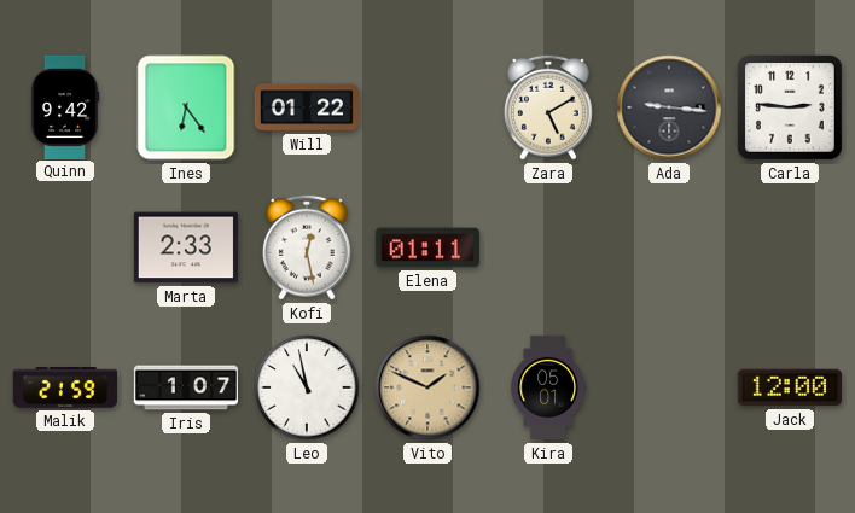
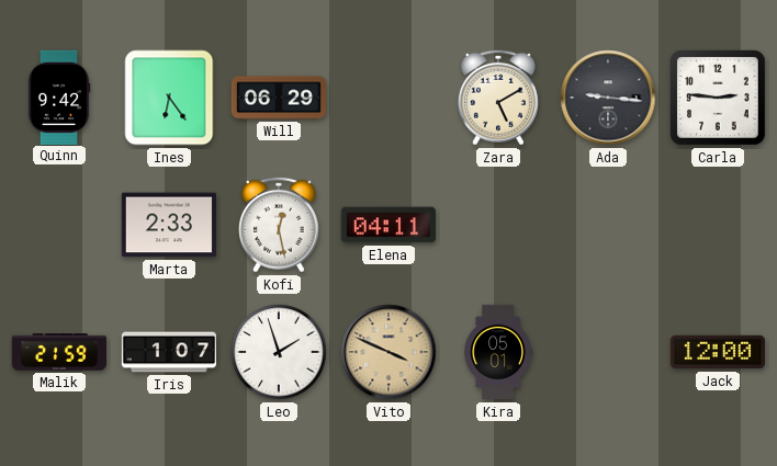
Will: 01:22 -> 06:29 (278, 98)
Elena: 01:11 -> 04:11 (388, 225)
Leo: 10:58 -> 1:57 (279, 352)
Vito: 1:49 -> 3:49 (388, 352)
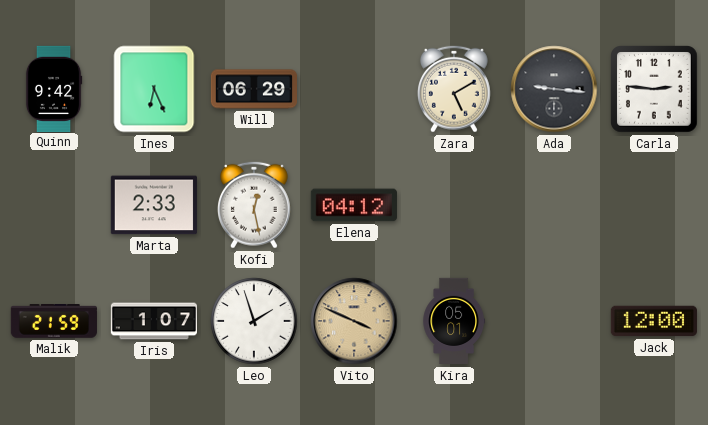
Ines: 6:24 -> 6:26 (154, 89)
Elena: 04:11 -> 04:12 (354, 205)
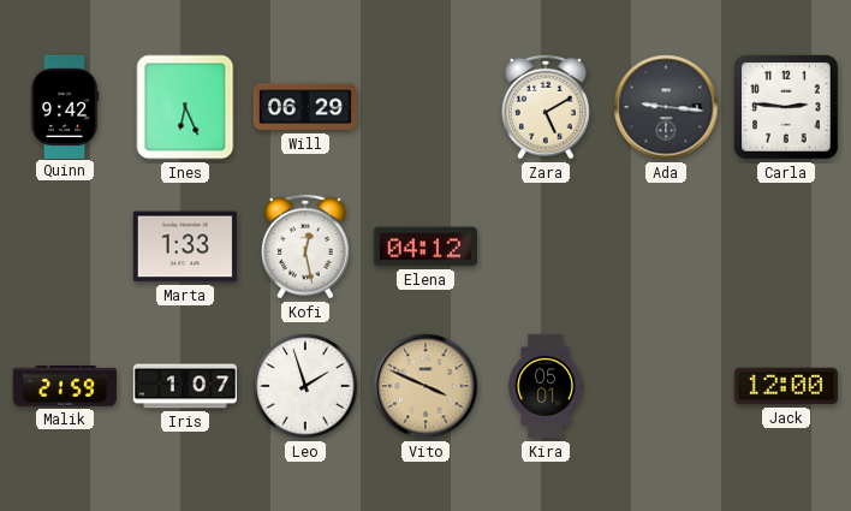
Marta: 2:33 -> 1:33 (185, 246)
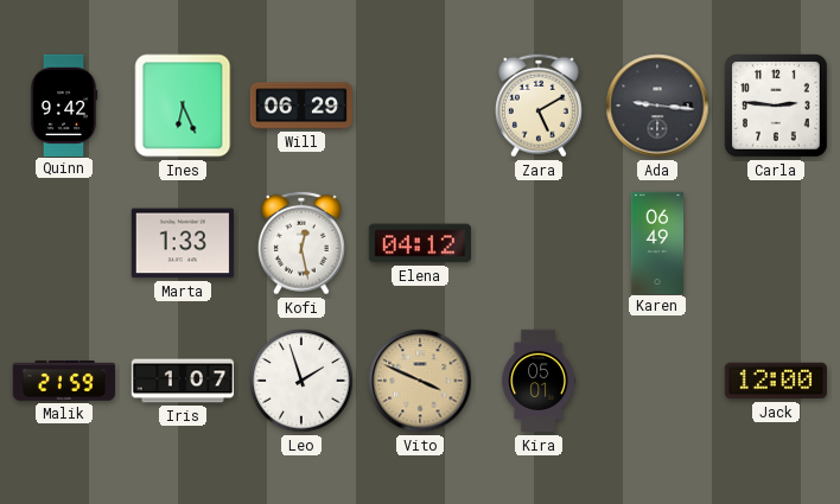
Karen: none -> 06:49 (657, 242)
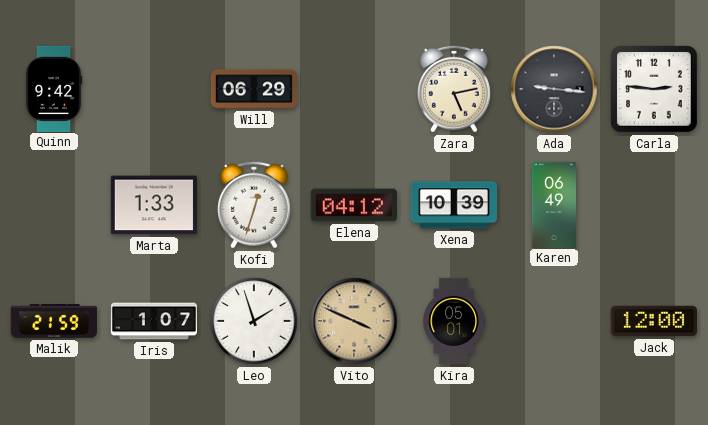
Ines: 6:26 -> none (183, 106)
Zara: 5:10 -> 5:13 (454, 89)
Kofi: 12:28 -> 12:33 (254, 205)
Xena: none -> 10:39 (453, 205)
